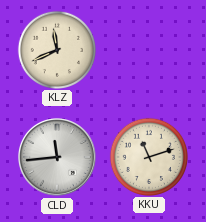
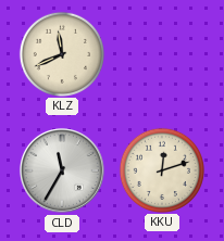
CLD: 11:44 -> 11:35 (62, 170)
KKU: 11:12 -> 12:12 (161, 169)
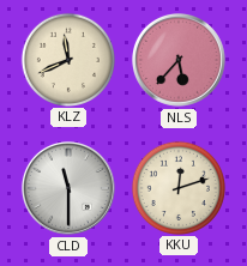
NLS: none -> 5:37 (179, 60)
CLD: 11:35 -> 11:30 (68, 188)
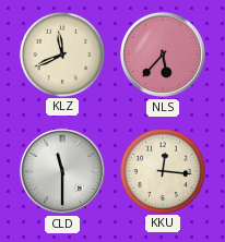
KKU: 12:12 -> 12:16 (162, 170)
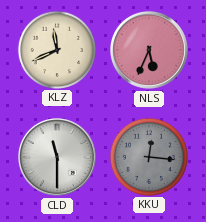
NLS: 5:37 -> 5:34 (149, 50)
KKU dial: cream -> grey (148, 156)
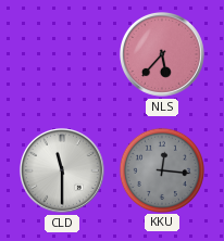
KLZ: 11:41 -> none (56, 49)
NLS: 5:34 -> 5:37 (162, 54)
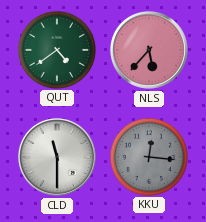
QUT: none -> 4:39 (56, 49)
